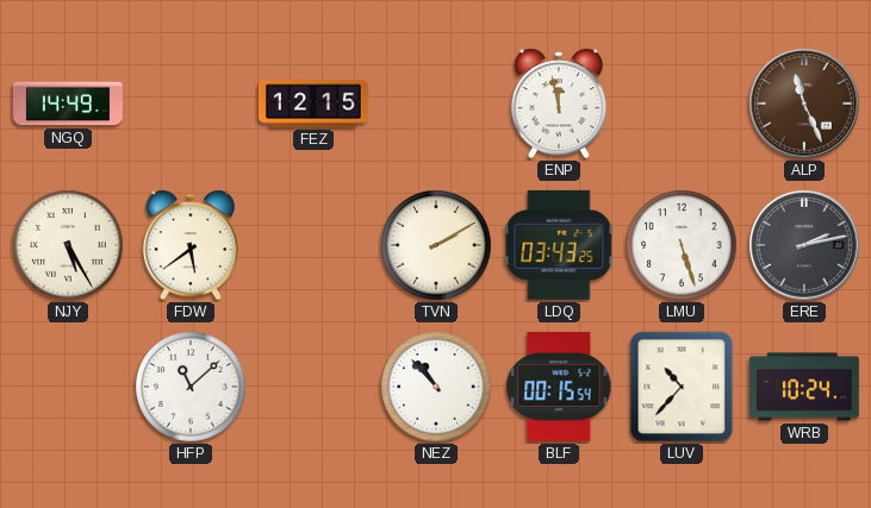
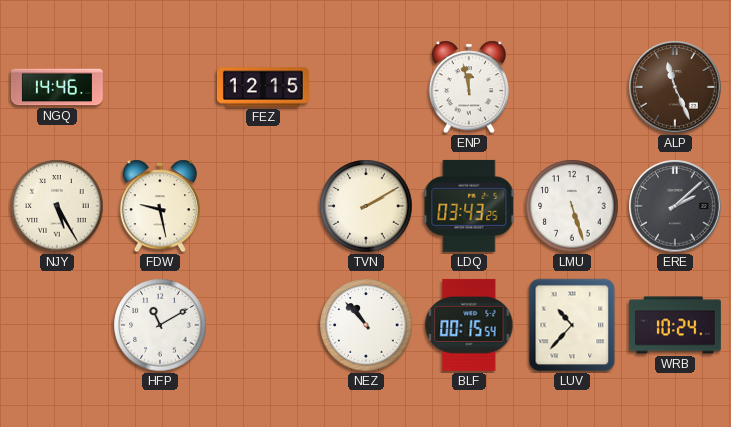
NGQ: 14:49 -> 14:46 (57, 87)
FDW: 5:39 -> 9:28 (159, 206)
ERE: 2:13 -> 2:08 (675, 206)
HFP: 11:08 -> 11:10 (160, 325)
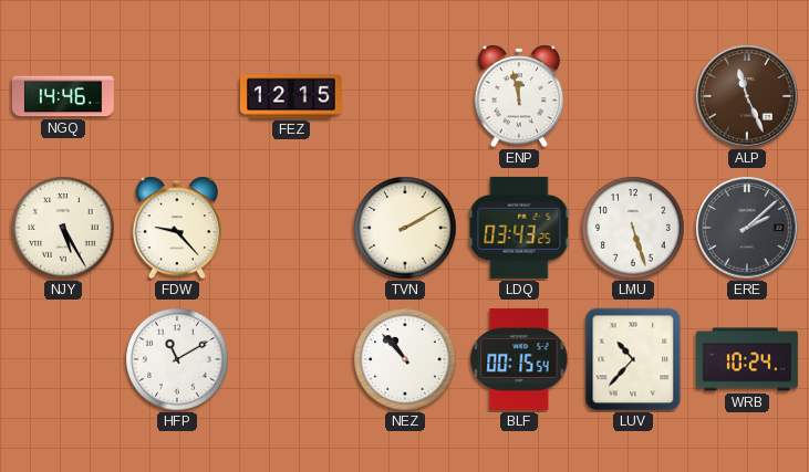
FDW: 9:28 -> 9:23 (176, 228)
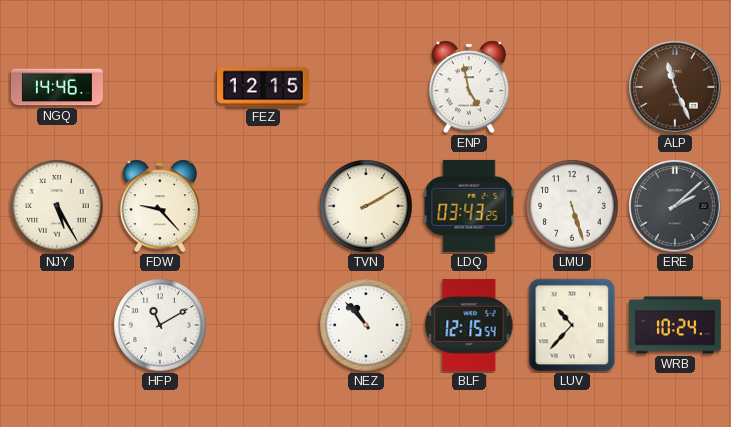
ENP: 11:58 -> 4:58 (468, 87)
BLF: 00:15 -> 12:15 (469, 325)
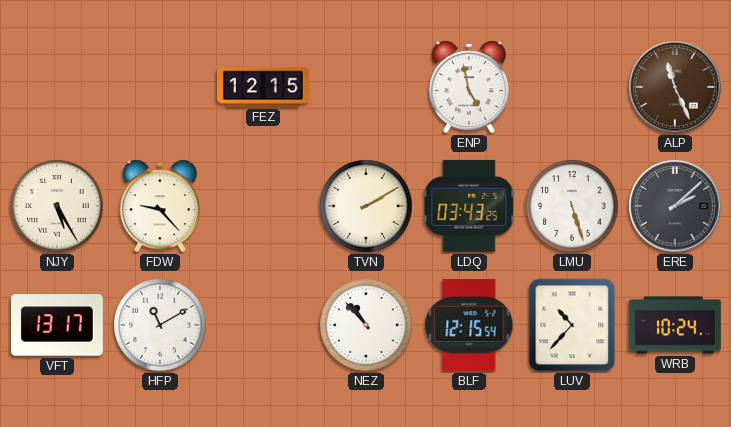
NGQ: 14:46 -> none (57, 87)
VFT: none -> 13:17 (57, 325)
